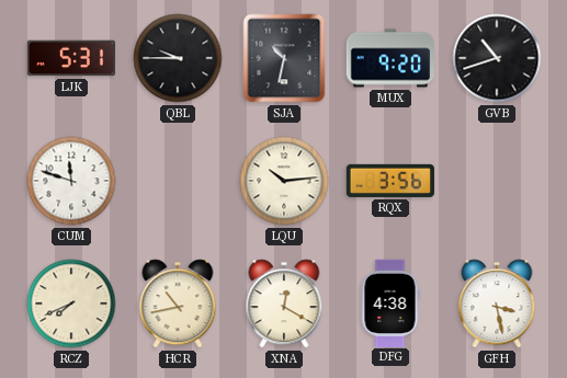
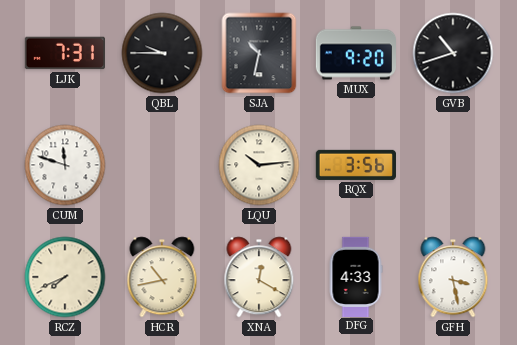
LJK: 5:31 -> 7:31 (65, 53)
DFG: 4:38 -> 4:33 (356, 276)
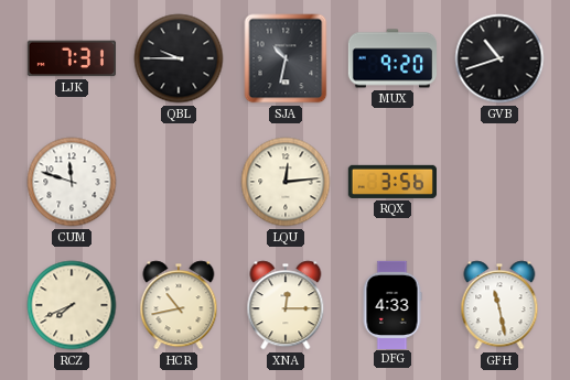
LQU: 10:14 -> 12:14 (286, 182)
XNA: 12:20 -> 12:15 (286, 305)
GFH: 3:28 -> 11:28 (499, 305)
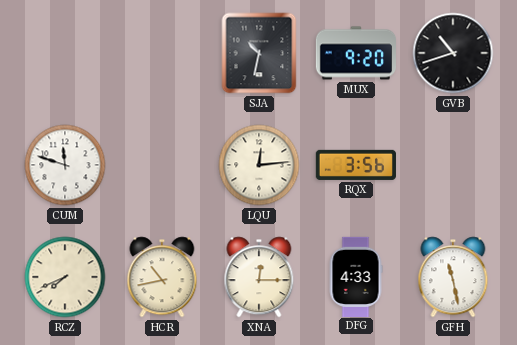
LJK: 7:31 -> none (72, 58)
QBL: 9:45 -> none (179, 58)
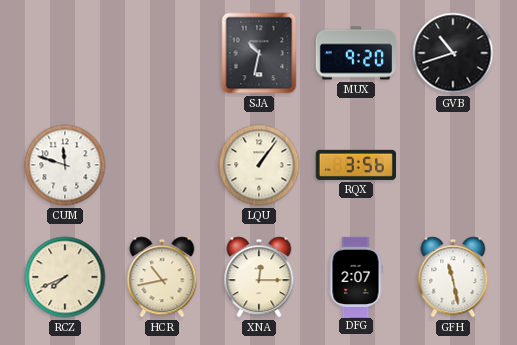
LQU: 12:14 -> 1:06 (259, 165)
DFG: 4:33 -> 2:07 (356, 276)
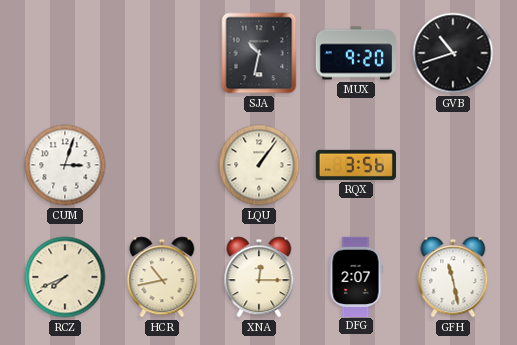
CUM: 11:48 -> 3:03 (65, 165)
